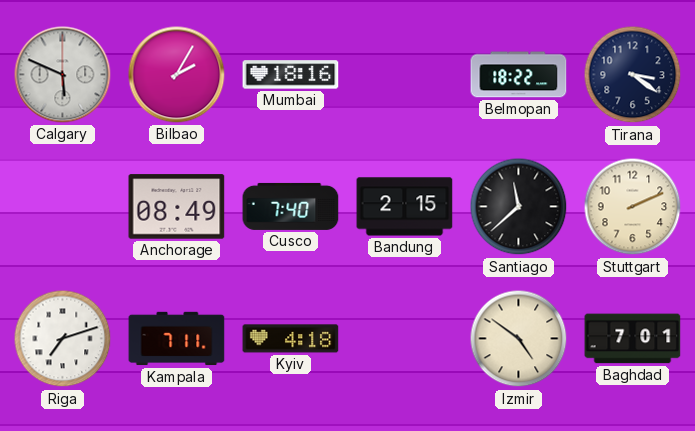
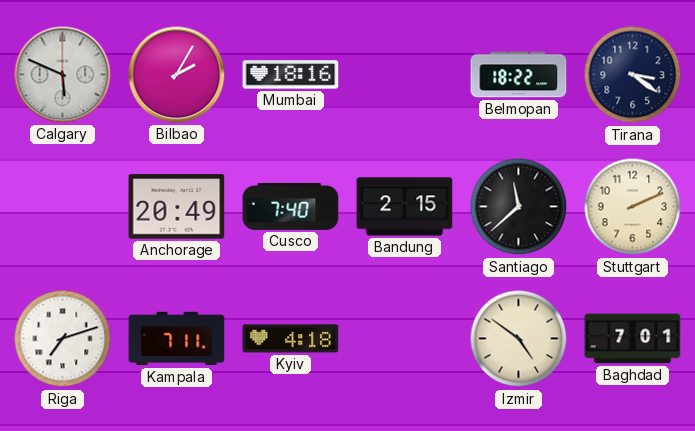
Anchorage: 08:49 -> 20:49 (177, 207)
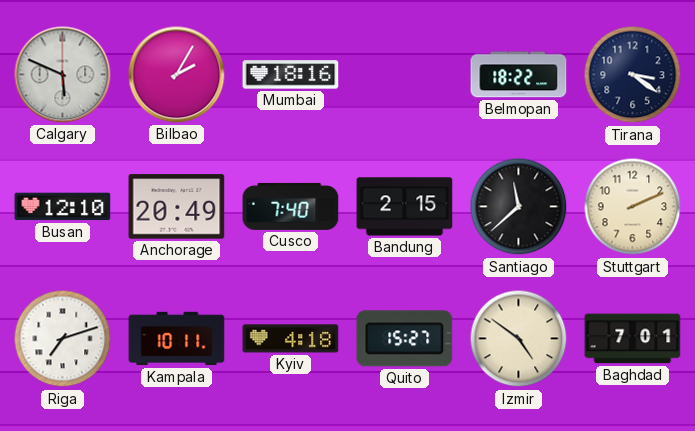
Busan: none -> 12:10 (63, 207)
Kampala: 7:11 -> 10:11 (177, 339)
Quito: none -> 15:27 (405, 339)
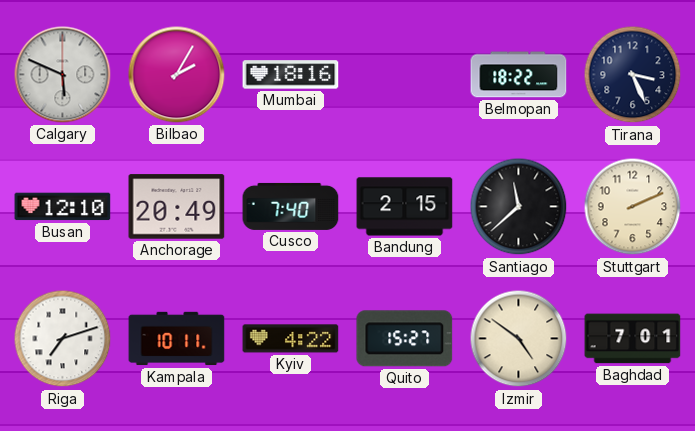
Tirana: 3:21 -> 3:26 (633, 75)
Kyiv: 4:18 -> 4:22 (291, 339)
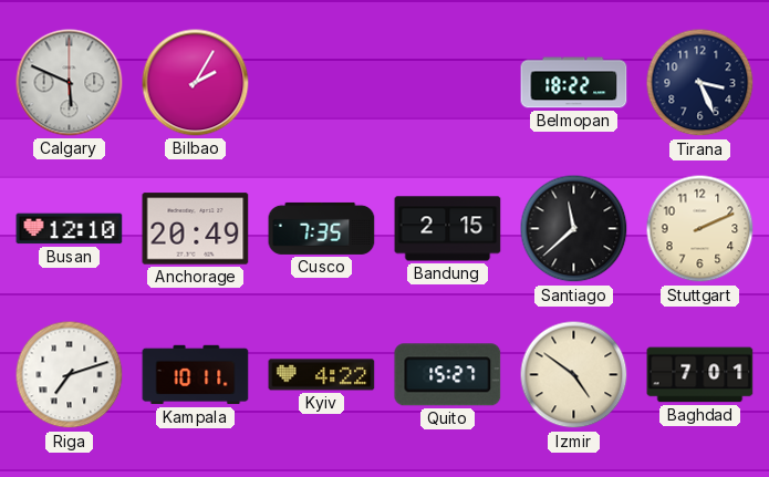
Mumbai: 18:16 -> none (291, 75)
Cusco: 7:40 -> 7:35 (322, 228)
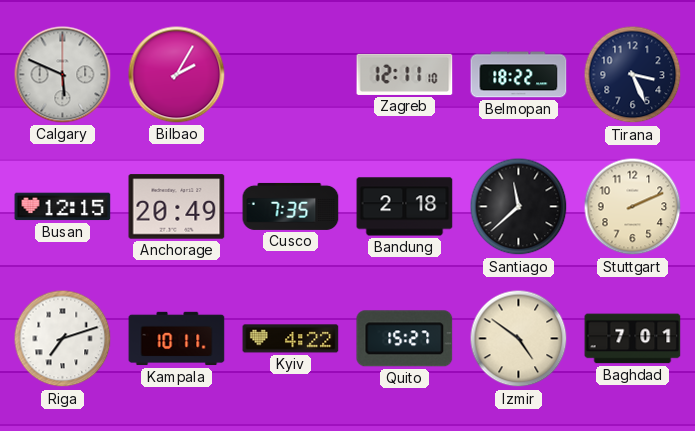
Zagreb: none -> 12:11 (405, 74)
Busan: 12:10 -> 12:15 (63, 207)
Bandung: 2:15 -> 2:18 (405, 207)
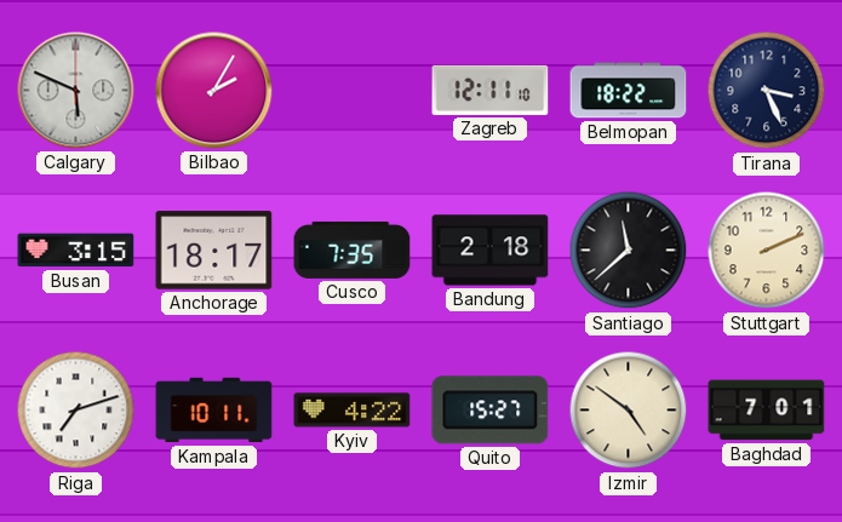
Busan: 12:15 -> 3:15 (76, 251)
Anchorage: 20:49 -> 18:17 (214, 251)
